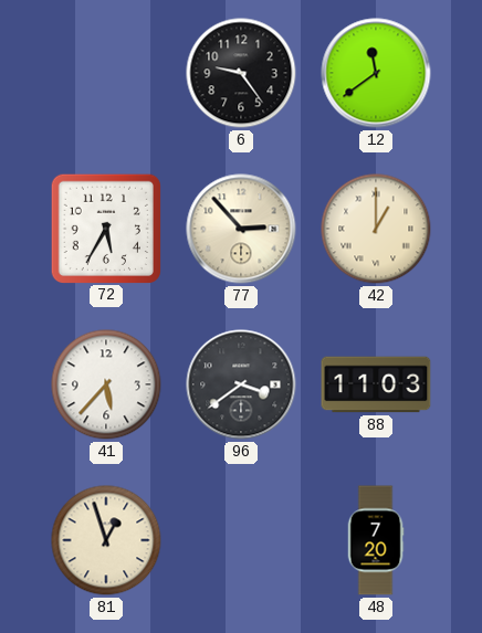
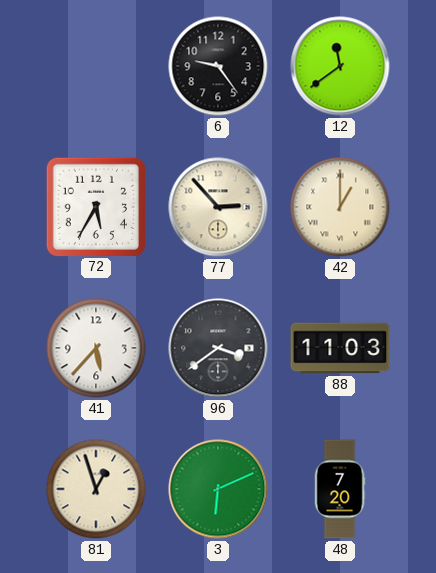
3: none -> 6:11 (218, 489)
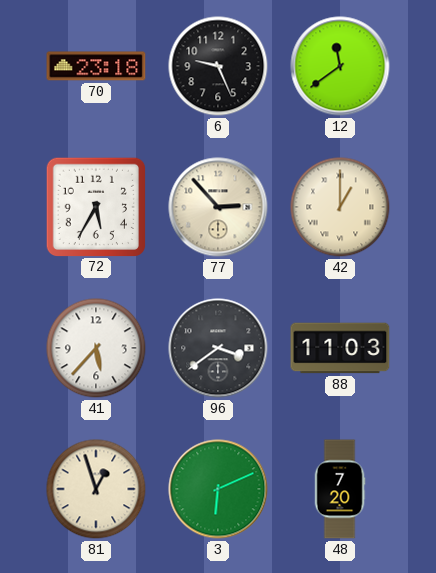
70: none -> 23:18 (96, 66)
6: 9:24 -> 9:26 (218, 66)
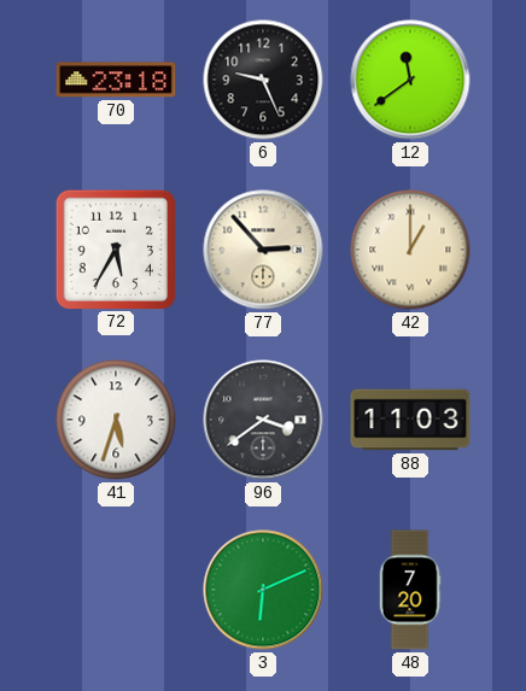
41: 5:37 -> 5:33 (116, 420)
81: 12:57 -> none (96, 489)
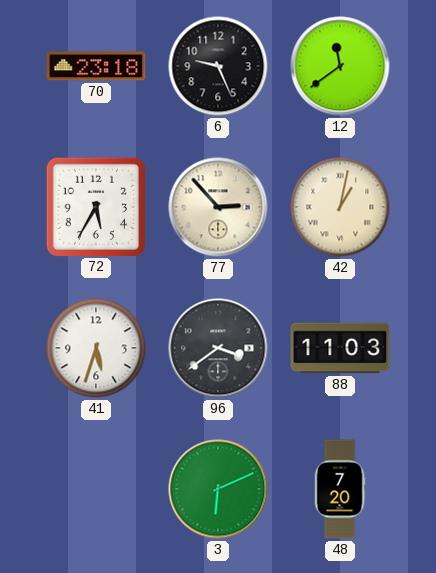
42: 1:00 -> 1:02 (340, 207)
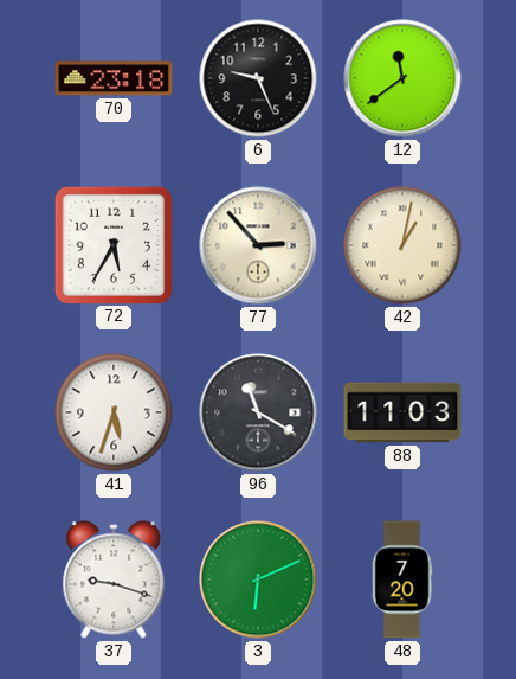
96: 3:39 -> 11:20 (258, 412)
37: none -> 9:18 (114, 579)
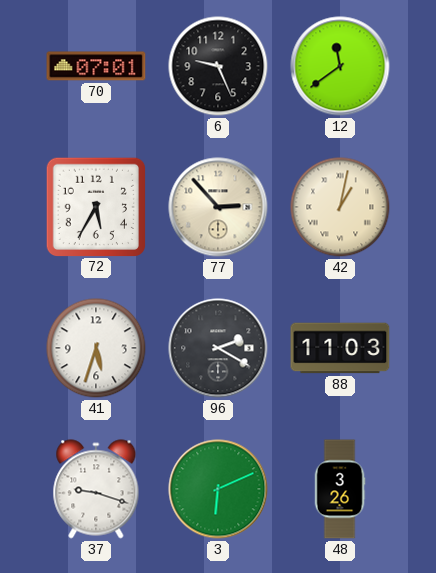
70: 23:18 -> 07:01 (96, 66)
96: 11:20 -> 2:20 (218, 348)
48: 7:20 -> 3:26 (340, 489)
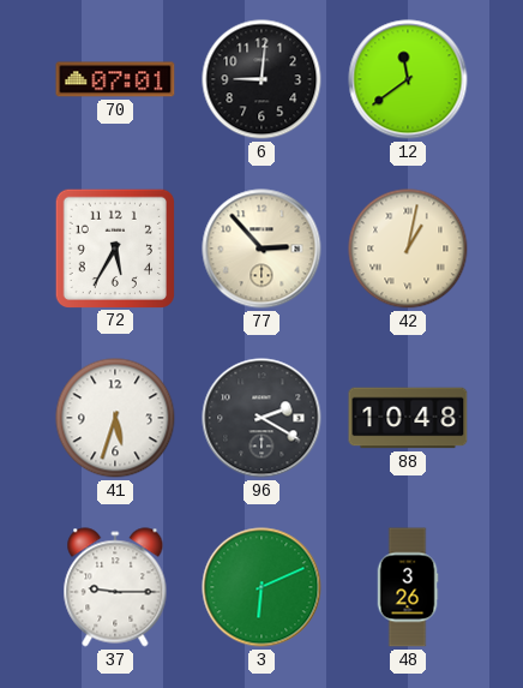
6: 9:26 -> 9:01 (261, 79)
88: 11:03 -> 10:48 (408, 418)
37: 9:18 -> 9:15 (115, 587)
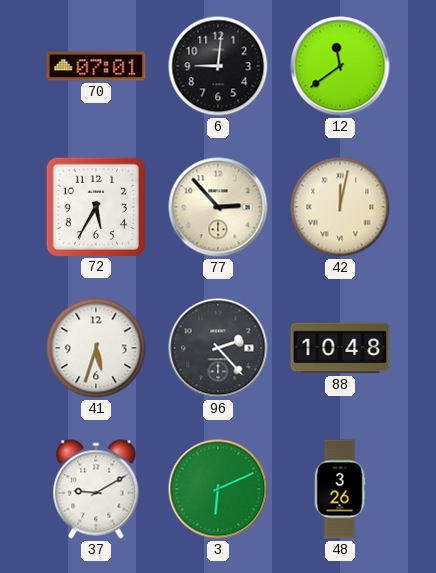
42: 1:02 -> 12:02 (340, 207)
96: 2:20 -> 2:23 (218, 348)
37: 9:15 -> 9:10 (96, 489)
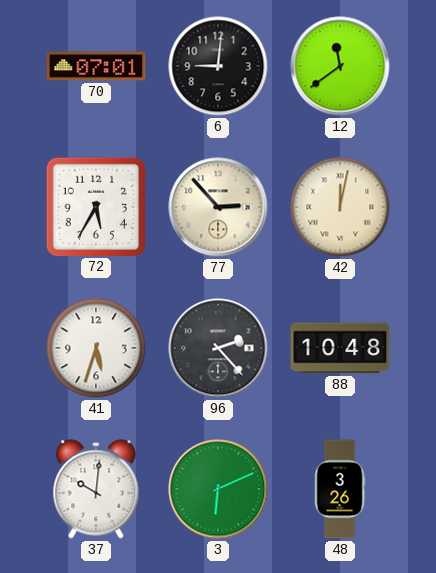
37: 9:10 -> 10:01 (96, 489)
